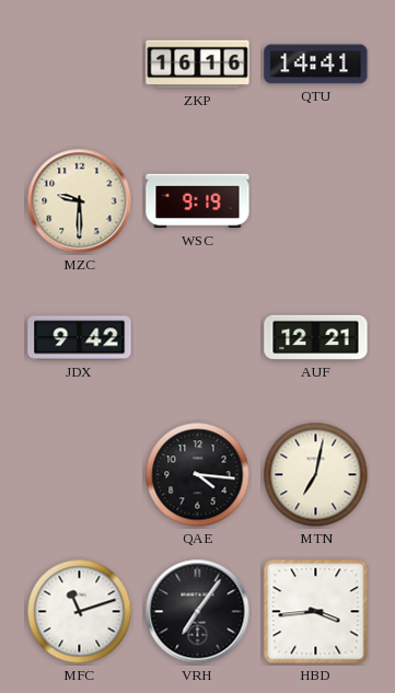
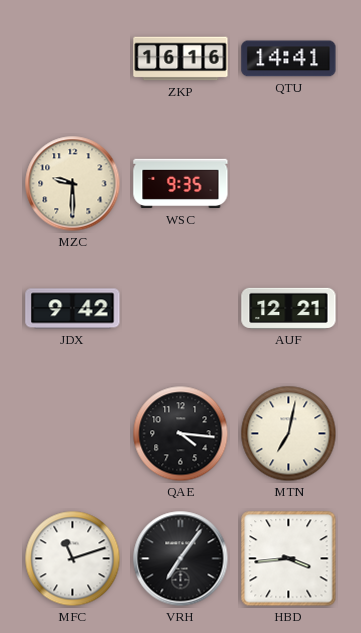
WSC: 9:19 -> 9:35 (181, 184)
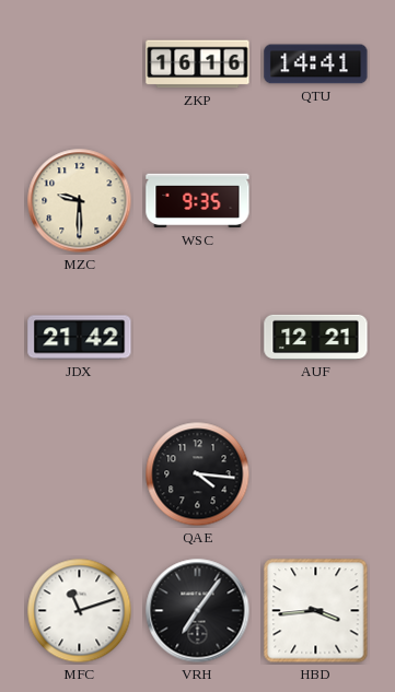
JDX: 9:42 -> 21:42 (80, 338)
MTN: 7:02 -> none (289, 434)
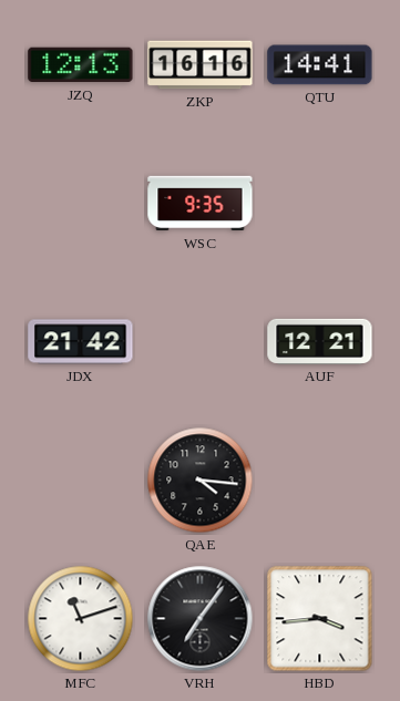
JZQ: none -> 12:13 (81, 65)
MZC: 9:30 -> none (80, 201)
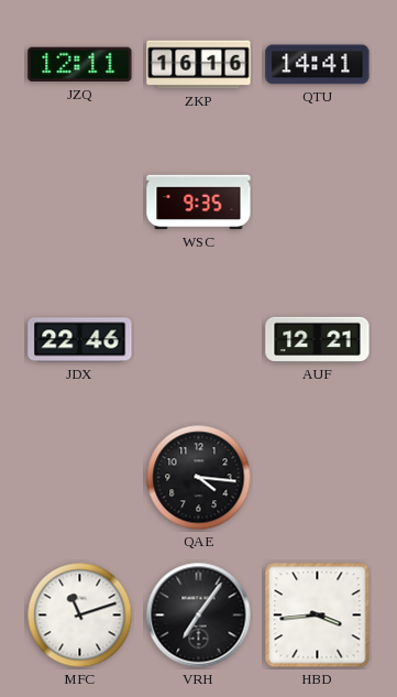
JZQ: 12:13 -> 12:11 (80, 65)
JDX: 21:42 -> 22:46 (80, 340)
